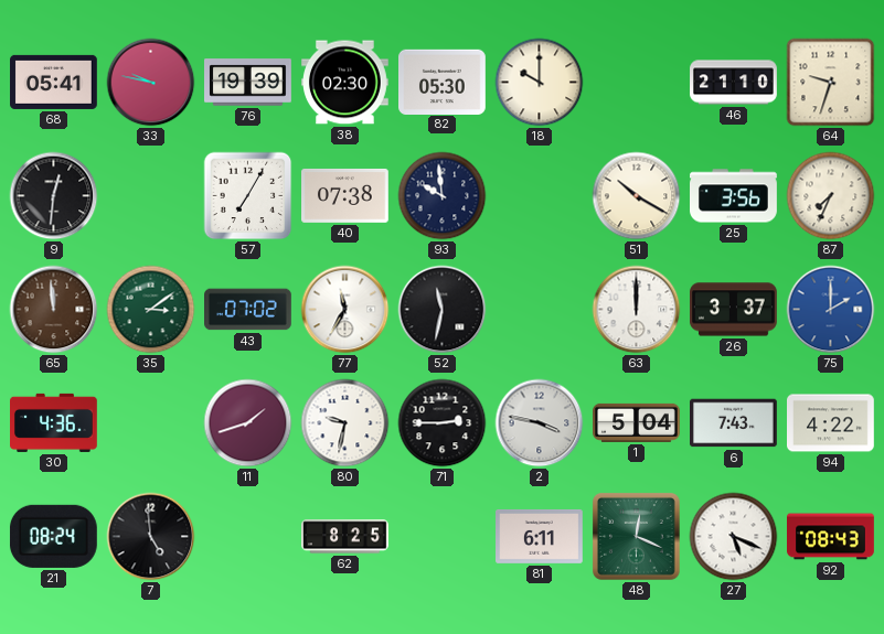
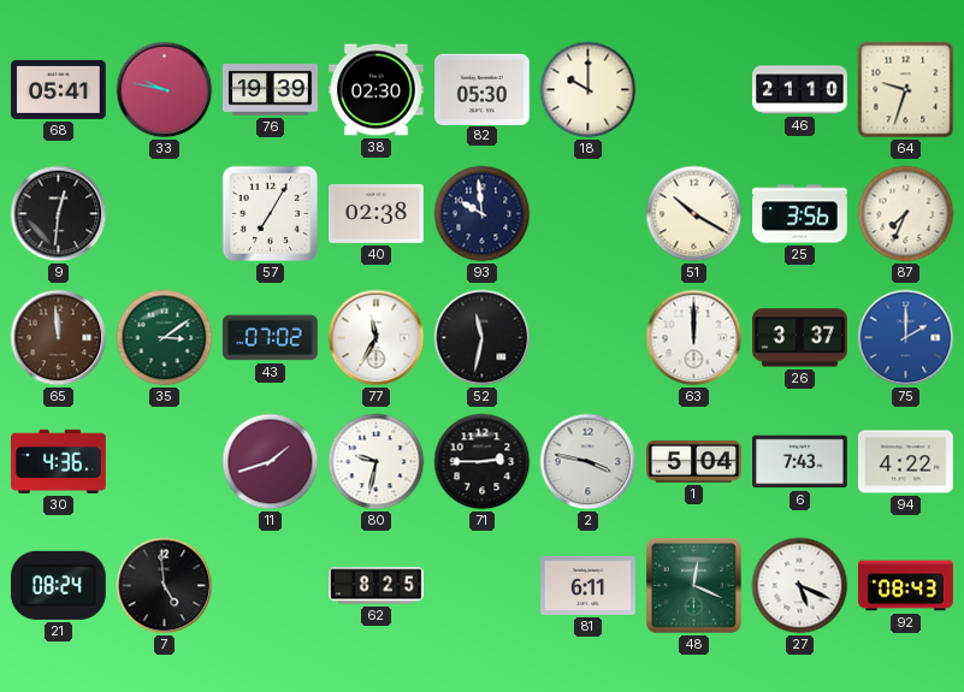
40: 07:38 -> 02:38 (377, 214)
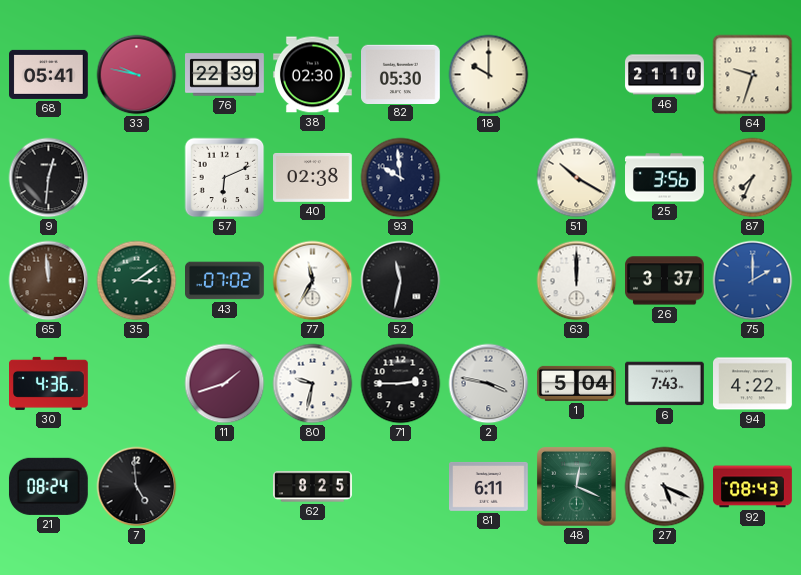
76: 19:39 -> 22:39 (225, 75)
57: 7:05 -> 6:11 (225, 178)
